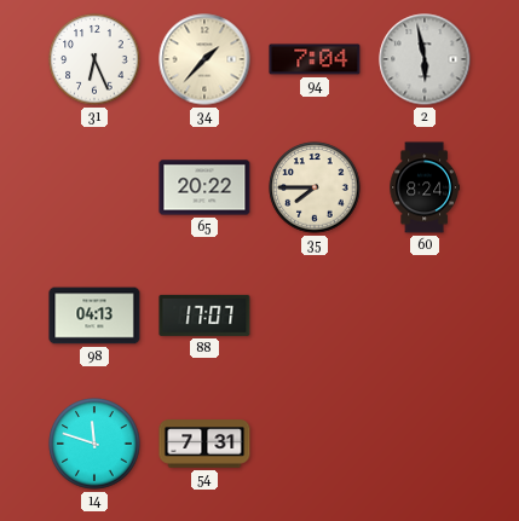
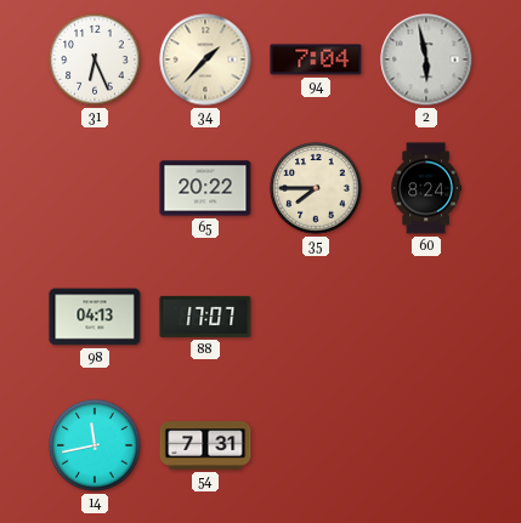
14: 11:48 -> 11:43 (95, 445)
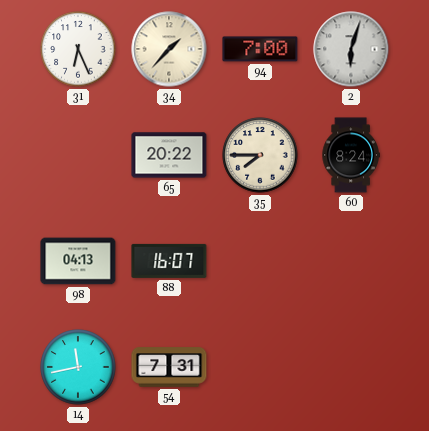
94: 7:04 -> 7:00 (260, 49)
2: 5:58 -> 6:03 (351, 49)
88: 17:07 -> 16:07 (169, 261)
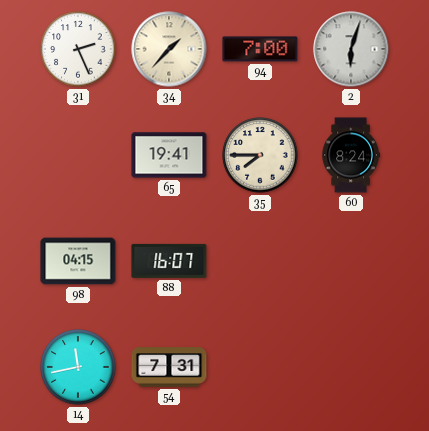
31: 6:26 -> 2:26 (78, 49)
65: 20:22 -> 19:41 (169, 155)
98: 04:13 -> 04:15 (78, 261)
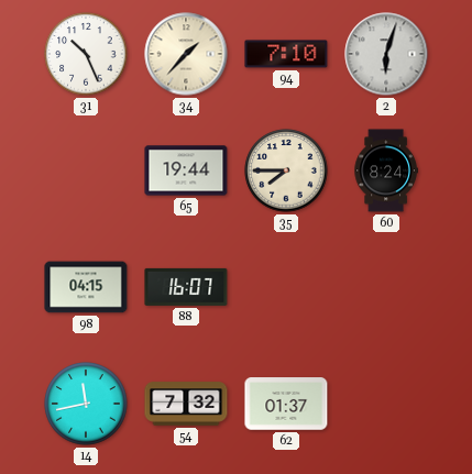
31: 2:26 -> 10:26 (86, 54)
94: 7:00 -> 7:10 (286, 54)
65: 19:41 -> 19:44 (186, 170)
54: 7:31 -> 7:32 (186, 404)
62: none -> 01:37 (286, 404)
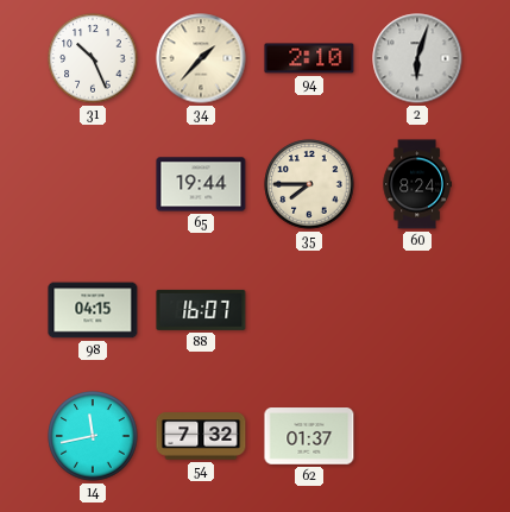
94: 7:10 -> 2:10 (309, 58)
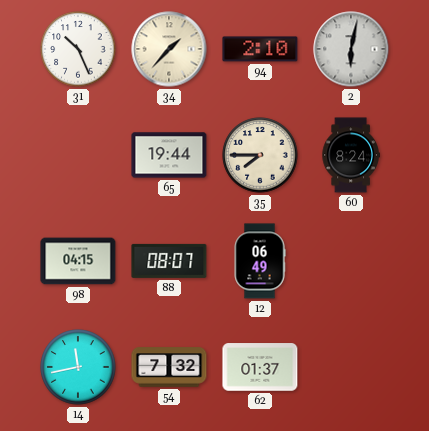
2: 6:03 -> 6:02 (351, 49)
88: 16:07 -> 08:07 (169, 261)
12: none -> 06:49 (260, 261)
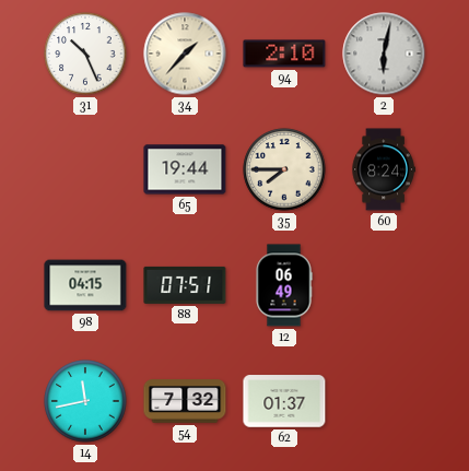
88: 08:07 -> 07:51 (185, 285)
